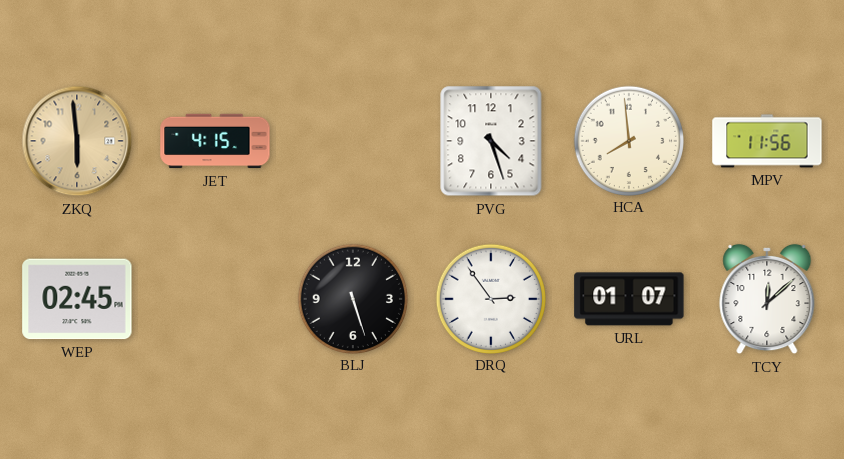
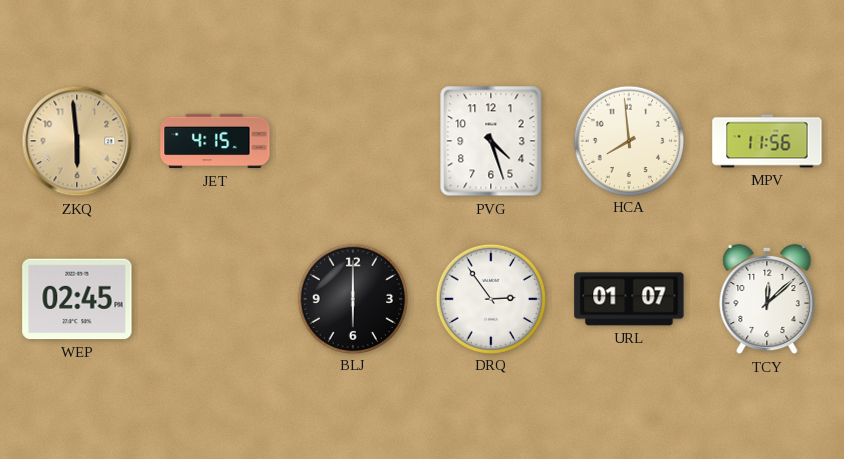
BLJ: 5:27 -> 6:00 (352, 298)
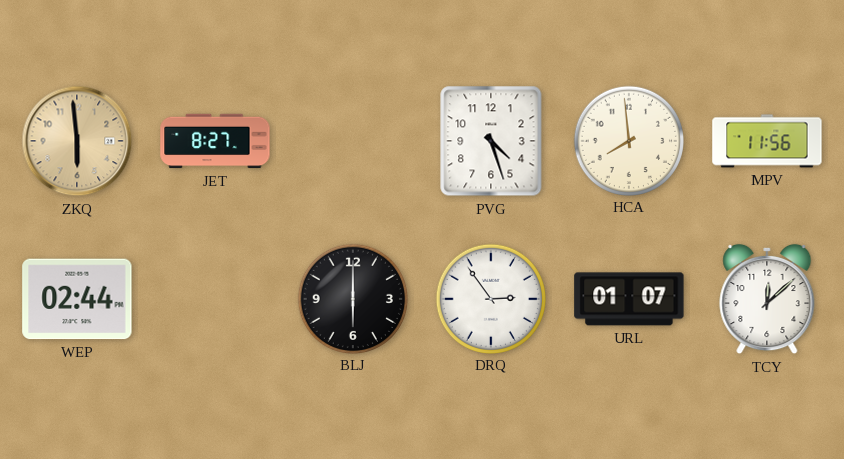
JET: 4:15 -> 8:27 (215, 141)
WEP: 02:45 -> 02:44 (77, 299)
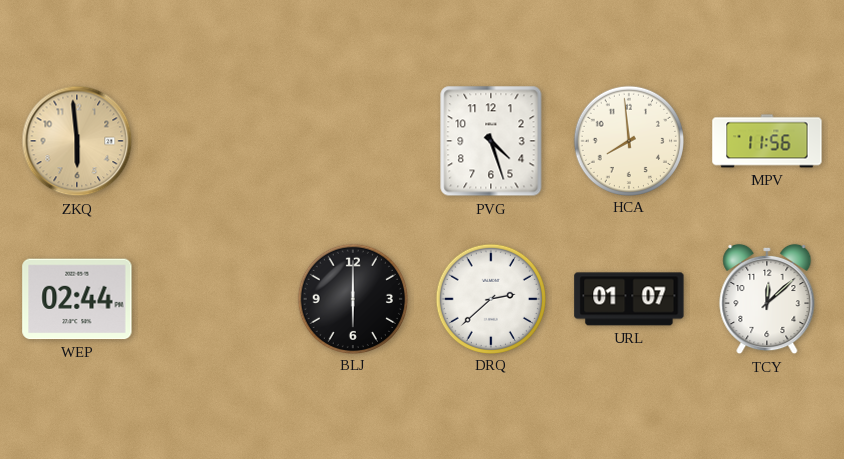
JET: 8:27 -> none (215, 141)
DRQ: 2:54 -> 2:38 (490, 298)
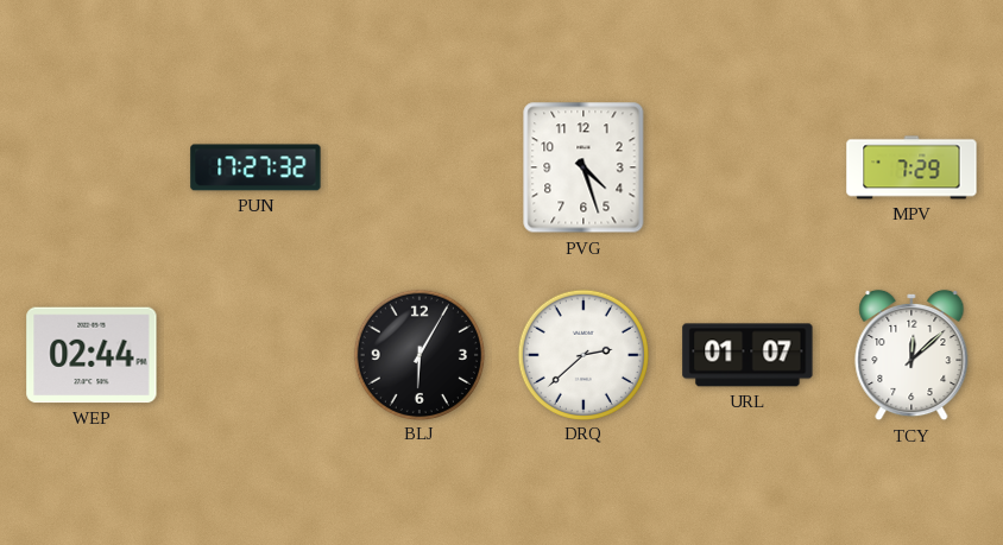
ZKQ: 5:59 -> none (77, 141)
PUN: none -> 17:27 (256, 167)
HCA: 7:59 -> none (628, 140)
MPV: 11:56 -> 7:29 (911, 167)
BLJ: 6:00 -> 6:05 (418, 354)
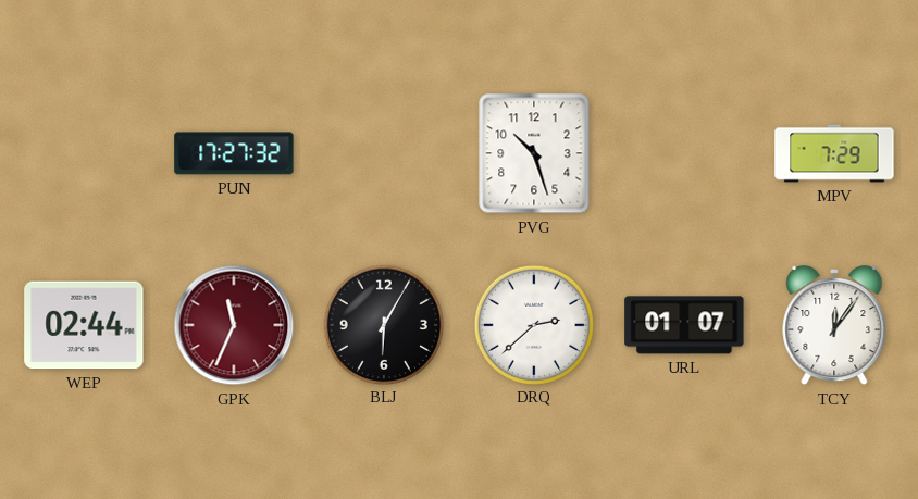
PVG: 4:27 -> 10:27 (534, 153)
GPK: none -> 11:34 (234, 325)
TCY: 12:08 -> 12:06 (834, 325)
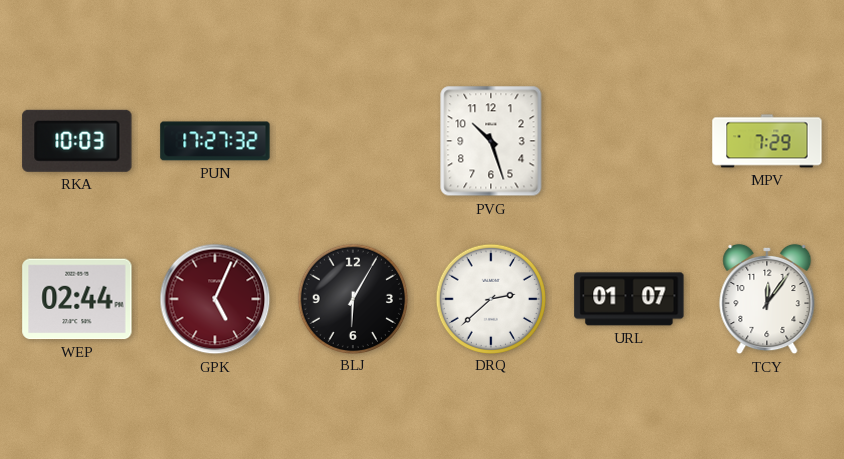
RKA: none -> 10:03 (77, 141)
GPK: 11:34 -> 5:04 (215, 299)
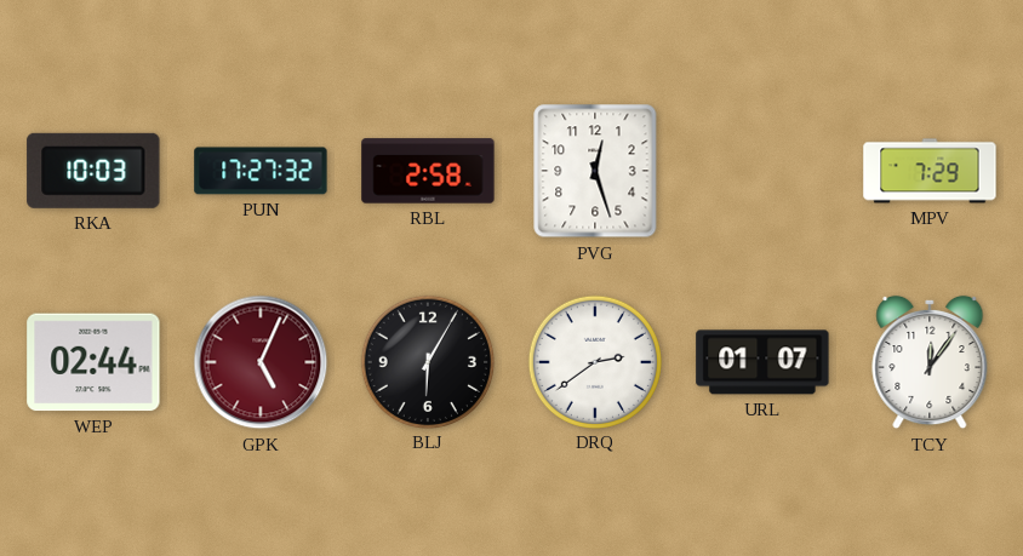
RBL: none -> 2:58 (428, 171)
PVG: 10:27 -> 12:27 (595, 171)
DRQ: 2:38 -> 2:39 (594, 361)
